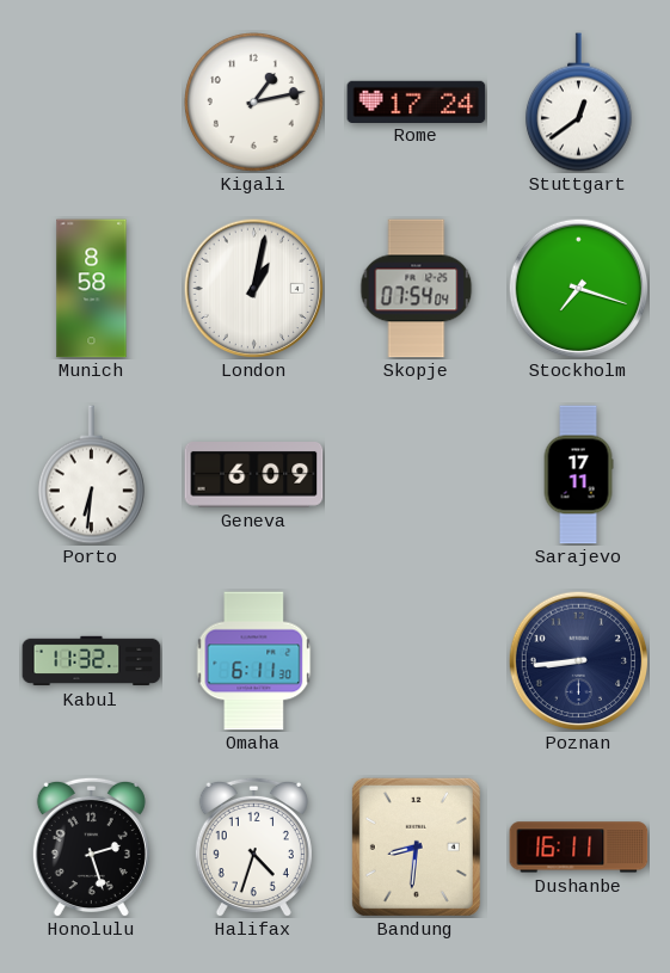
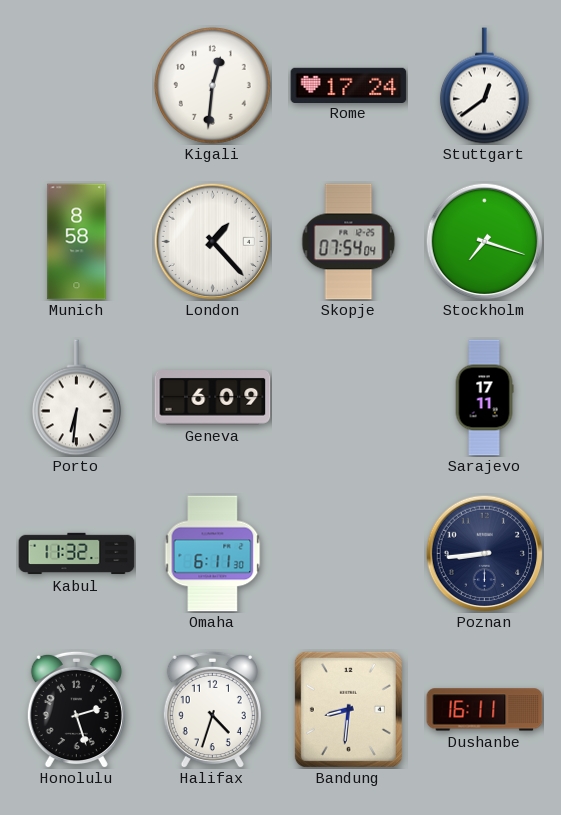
Kigali: 1:13 -> 12:31 (213, 86)
London: 1:02 -> 1:23 (212, 241)
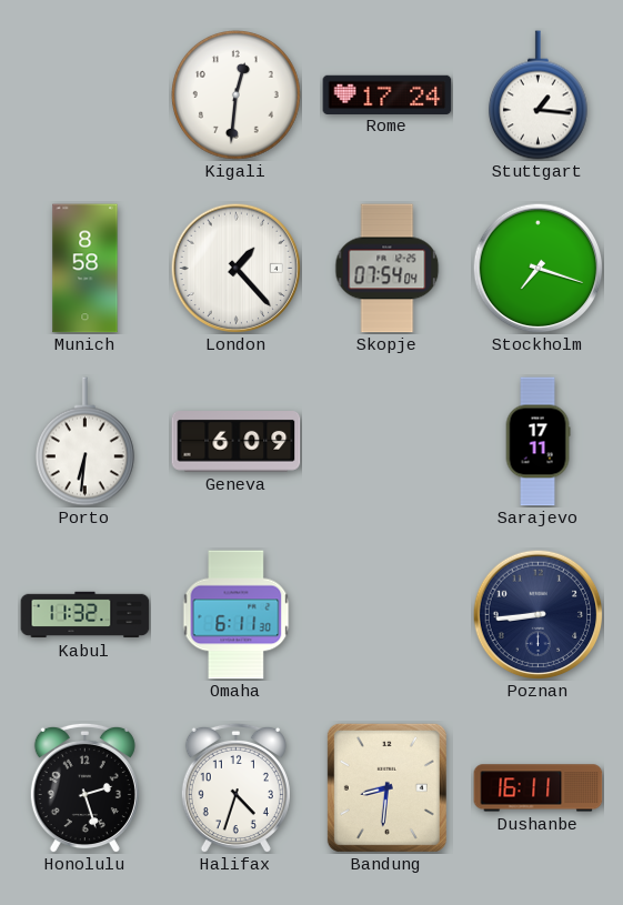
Stuttgart: 12:39 -> 1:16 (537, 95)
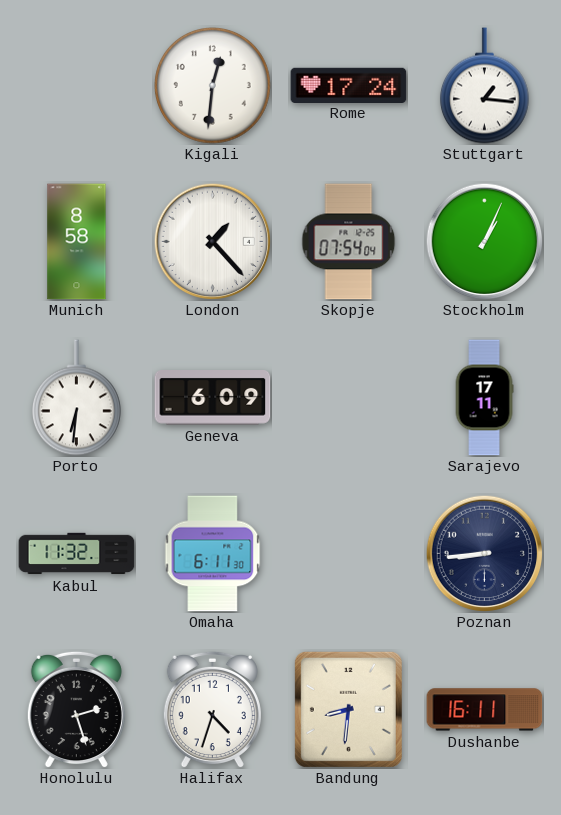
Stockholm: 7:18 -> 1:04 (484, 241)
